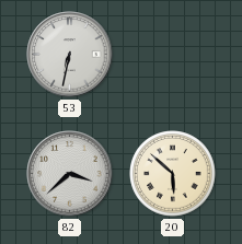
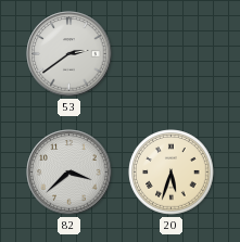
53: 6:32 -> 2:39 (70, 54)
20: 5:52 -> 5:33 (172, 173)
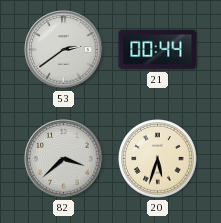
21: none -> 00:44 (158, 50)
